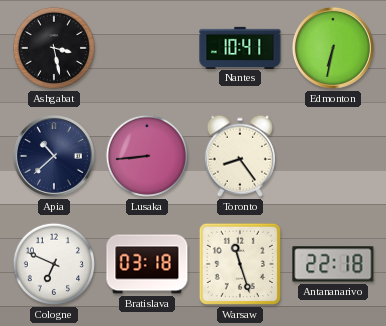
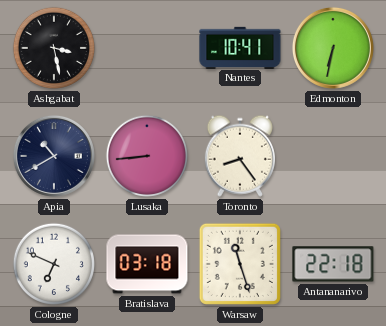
Apia: 10:38 -> 10:40 (54, 156)
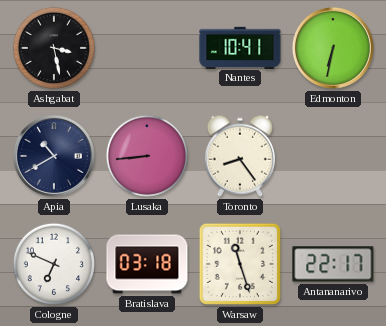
Antananarivo: 22:18 -> 22:17 (333, 264)
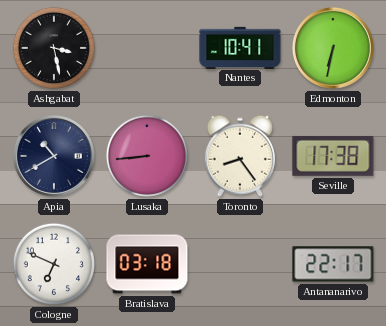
Seville: none -> 17:38 (333, 156)
Warsaw: 11:27 -> none (240, 264)
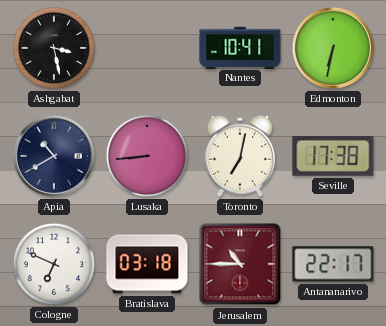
Toronto: 8:24 -> 7:02 (240, 156)
Jerusalem: none -> 10:45 (240, 264)
